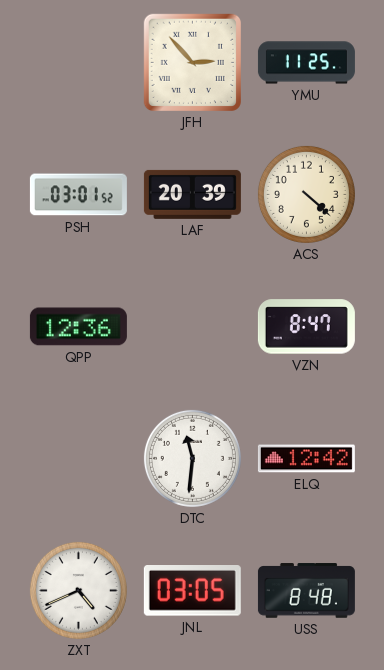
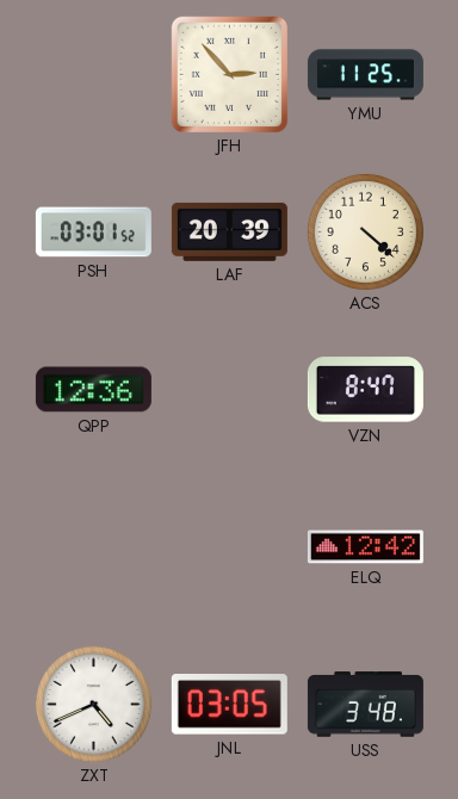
DTC: 11:31 -> none (192, 458)
USS: 8:48 -> 3:48 (365, 705)
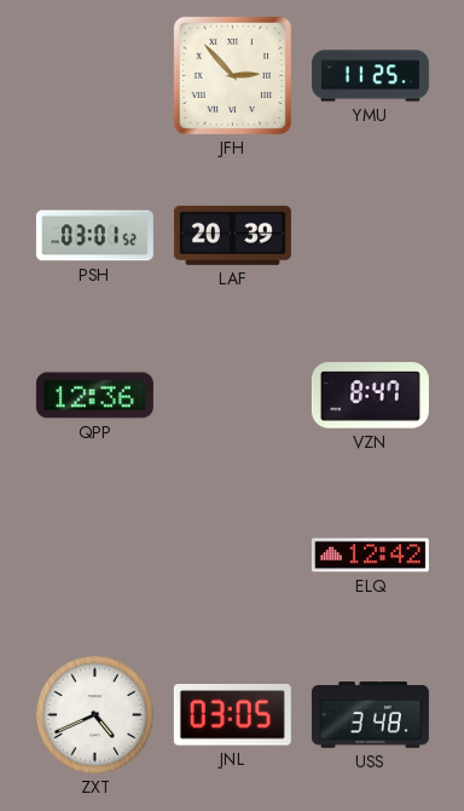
ACS: 4:22 -> none (365, 231)
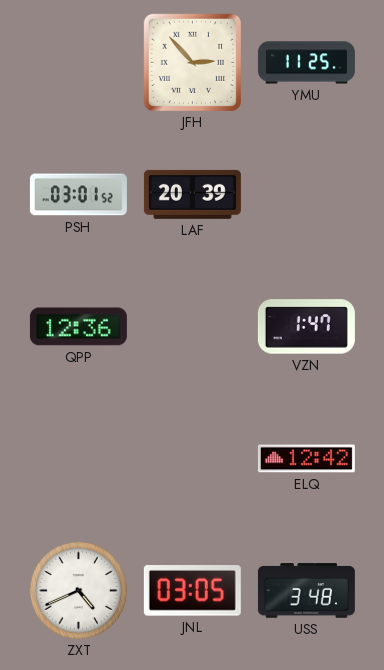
VZN: 8:47 -> 1:47 (306, 327)
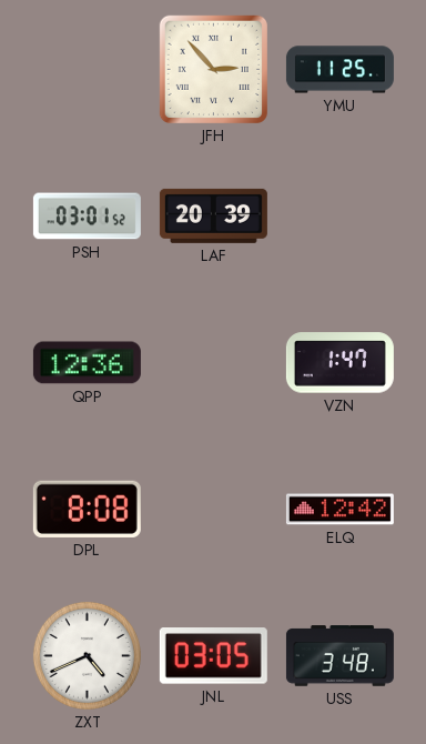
DPL: none -> 8:08 (87, 509)
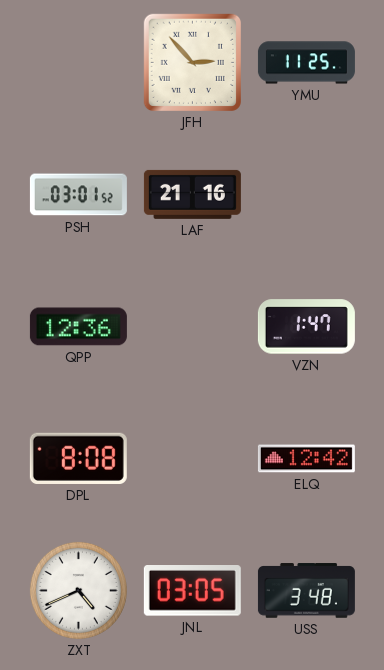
LAF: 20:39 -> 21:16 (192, 194)
